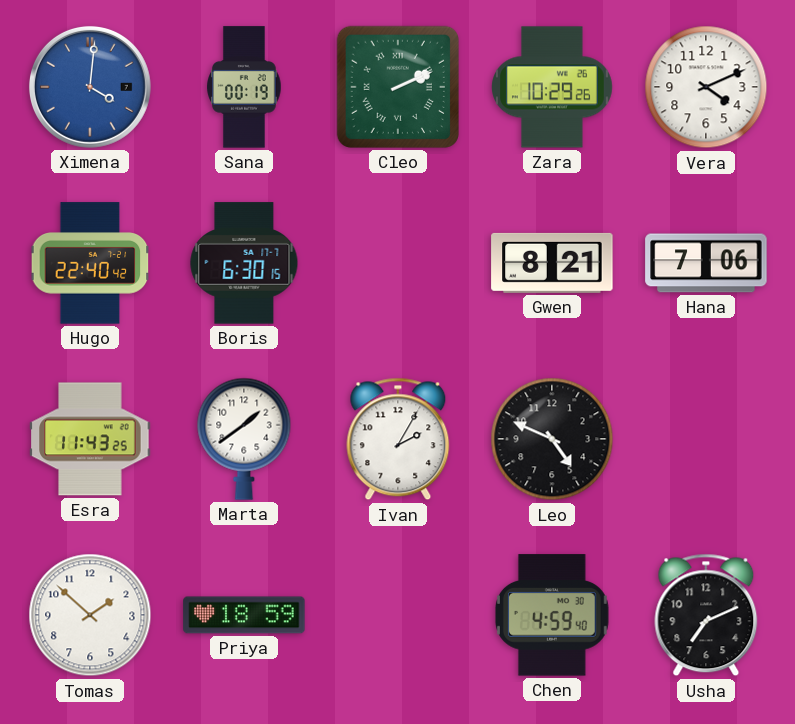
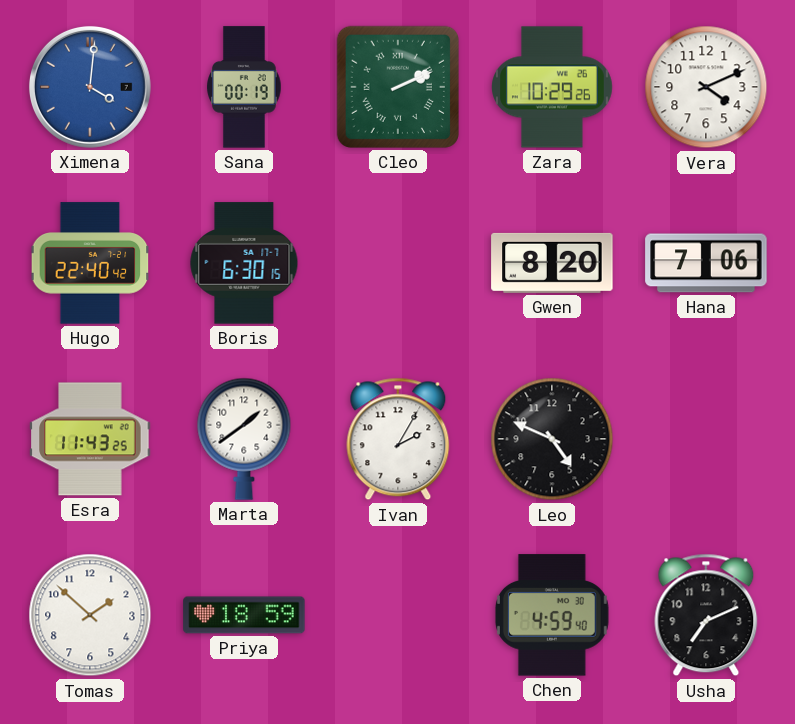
Gwen: 8:21 -> 8:20 (552, 263)
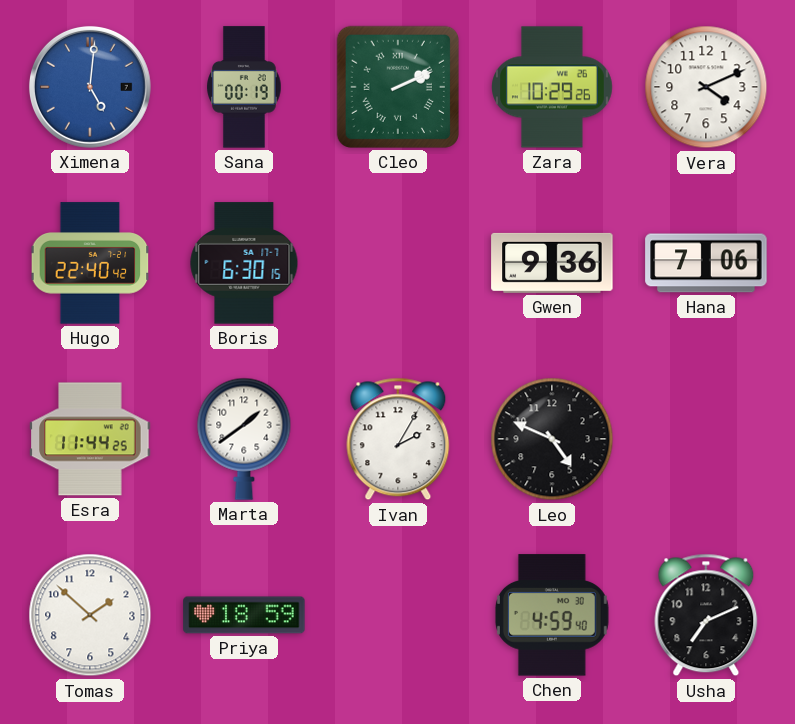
Ximena: 4:01 -> 5:01 (90, 87)
Gwen: 8:20 -> 9:36 (552, 263)
Esra: 11:43 -> 11:44 (90, 439)
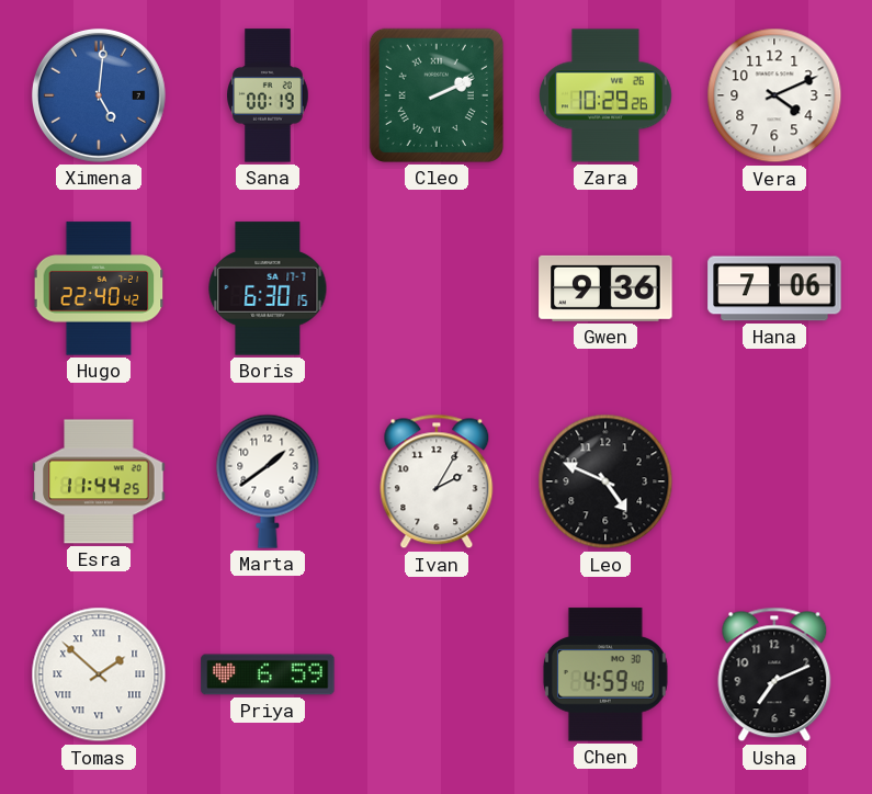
Tomas numerals: Arabic -> Roman (99, 674)
Priya: 18:59 -> 6:59 (268, 674)
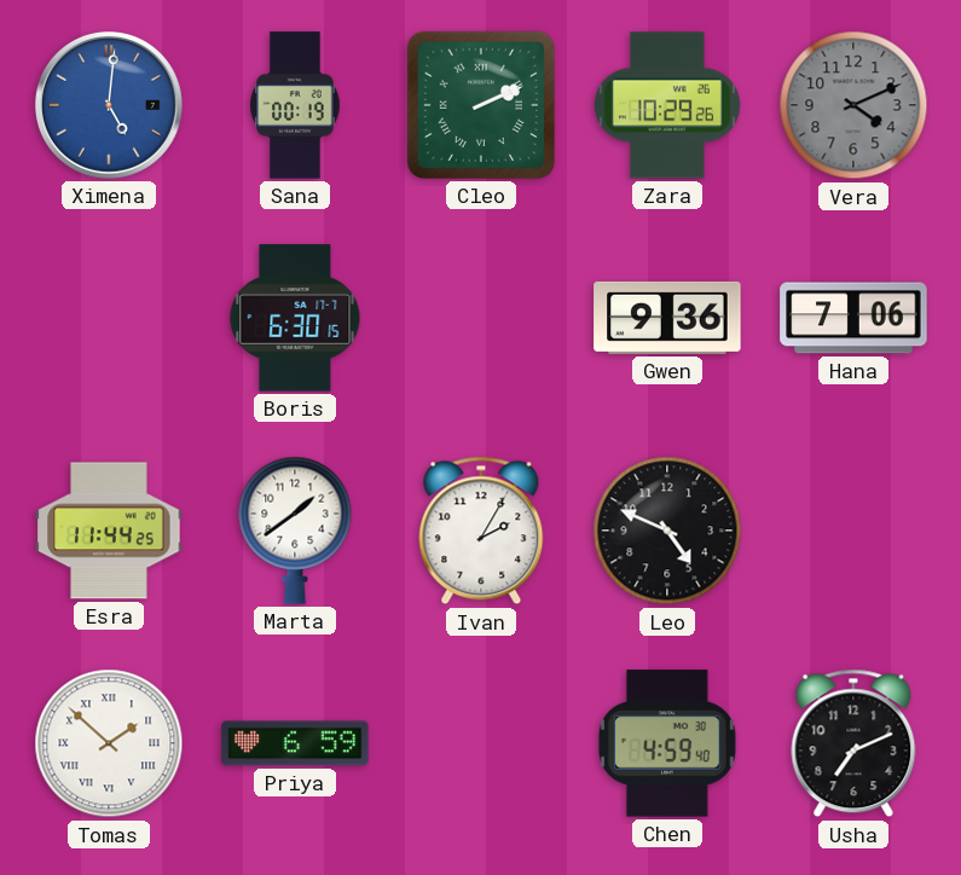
Vera dial: white -> grey (853, 105)
Hugo: 22:40 -> none (99, 288)
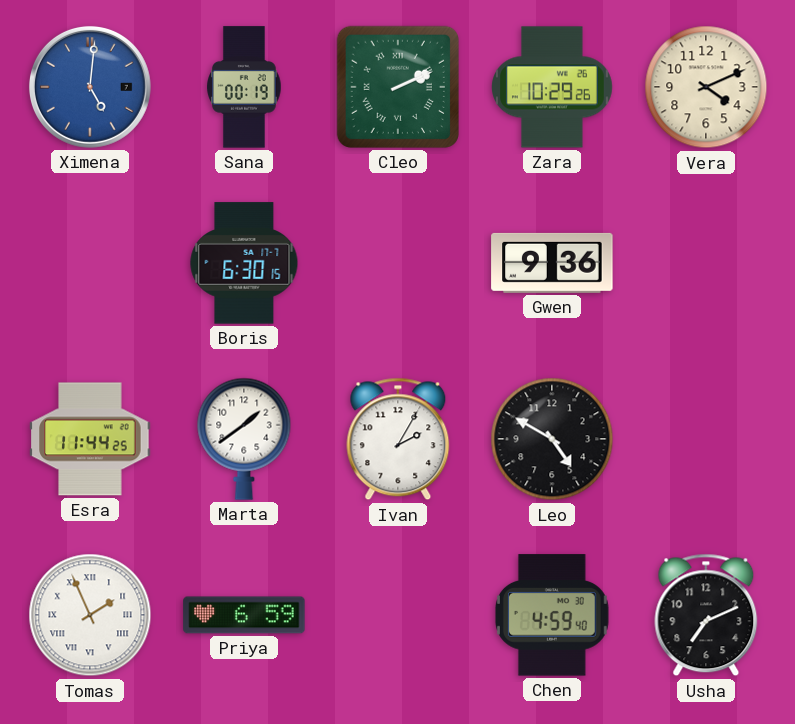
Vera dial: grey -> cream (706, 87)
Hana: 7:06 -> none (853, 318)
Leo: 4:49 -> 4:50 (552, 439)
Tomas: 1:52 -> 1:56 (90, 615)
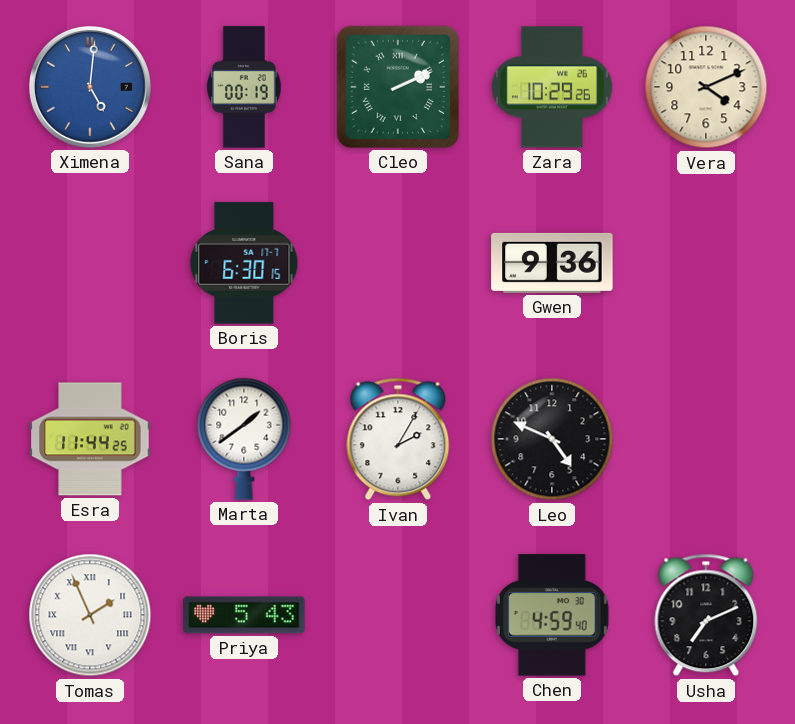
Leo: 4:50 -> 4:49 (552, 439)
Priya: 6:59 -> 5:43 (244, 615)
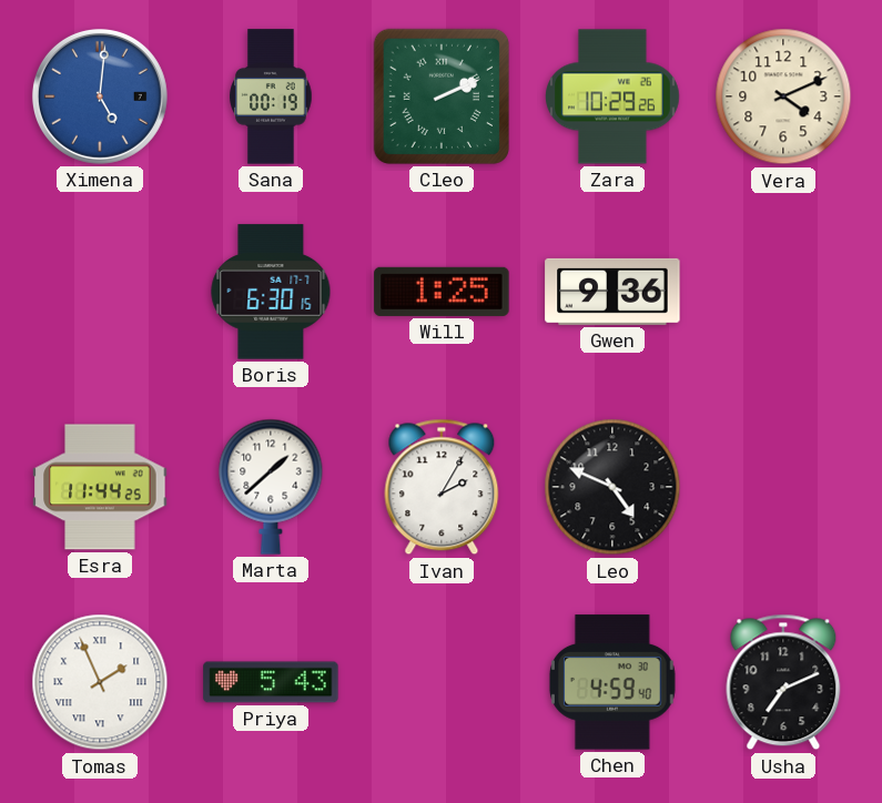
Will: none -> 1:25 (442, 292)
Marta: 1:39 -> 1:38 (271, 487)
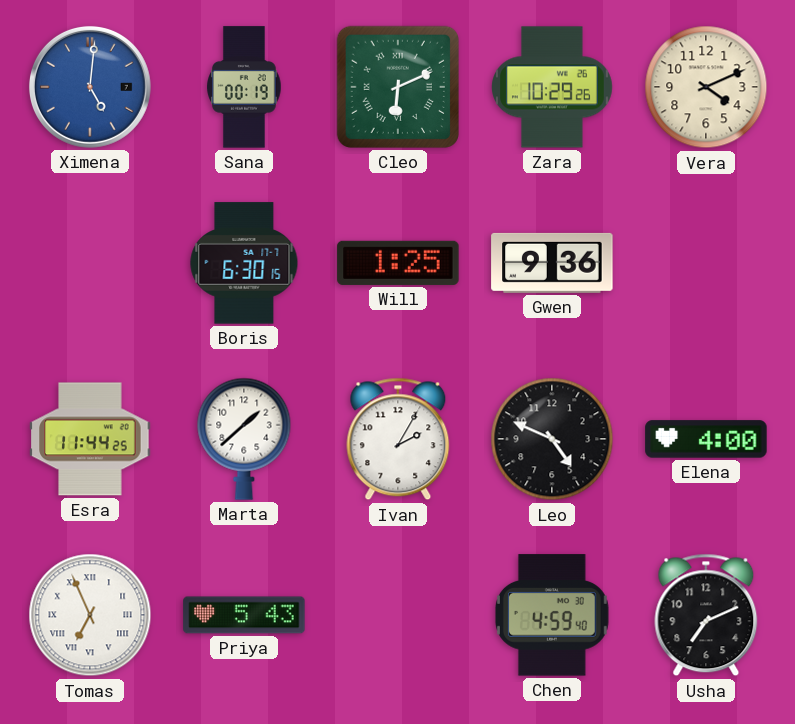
Cleo: 2:11 -> 6:11 (398, 87)
Elena: none -> 4:00 (706, 439)
Tomas: 1:56 -> 6:56 (90, 615)
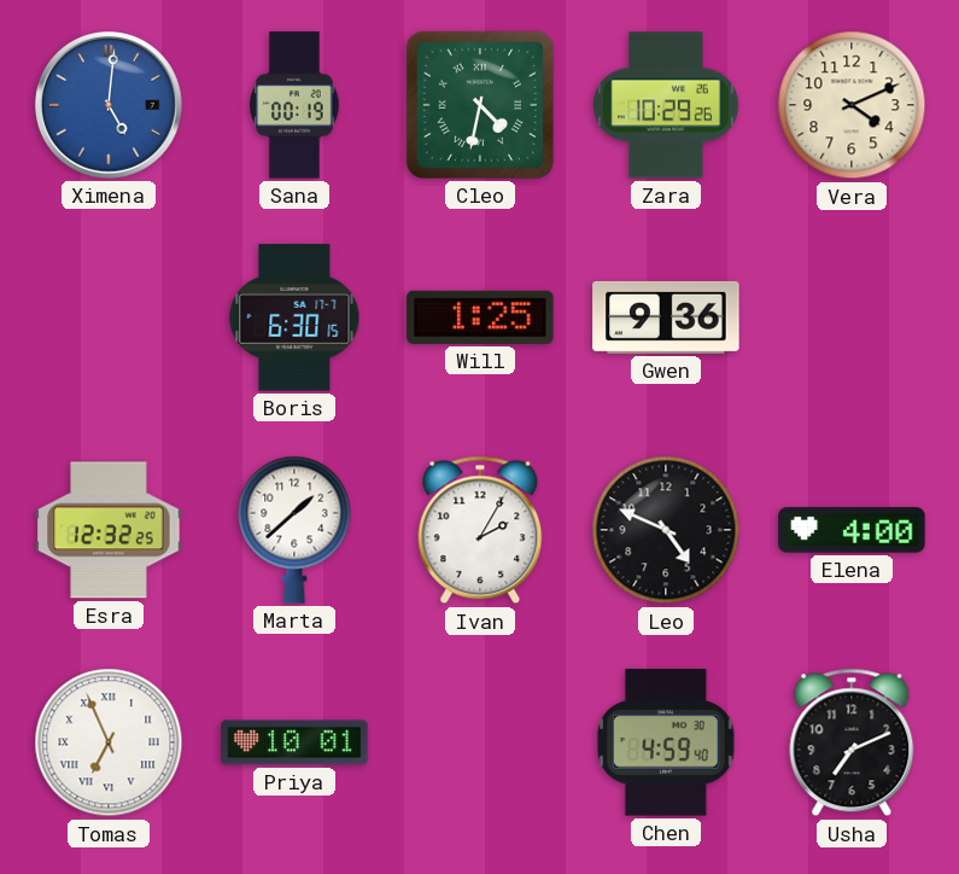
Cleo: 6:11 -> 4:32 (480, 105)
Esra: 11:44 -> 12:32 (109, 530)
Priya: 5:43 -> 10:01 (294, 742)
